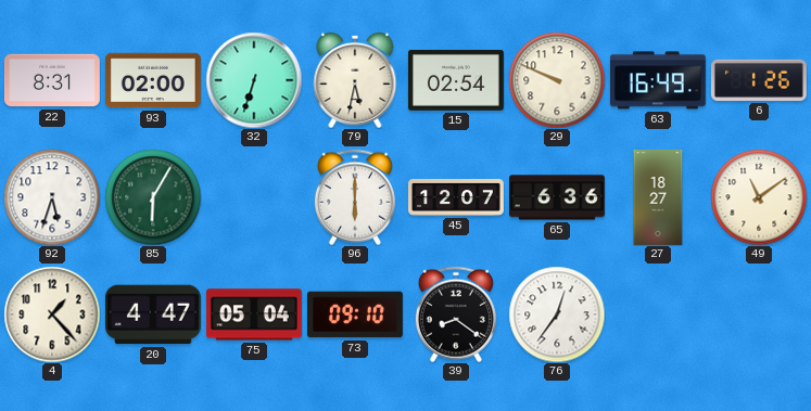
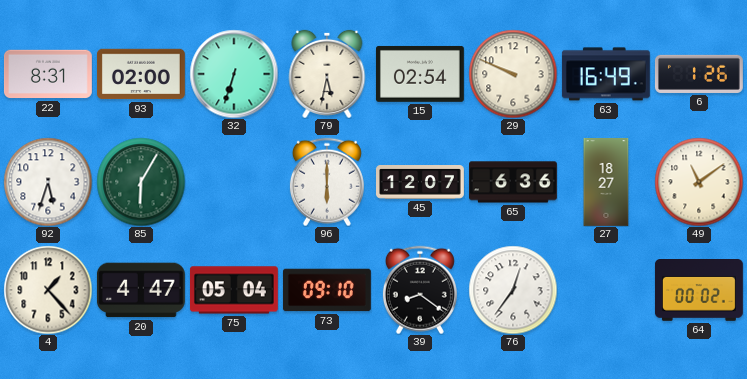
64: none -> 00:02 (699, 291)
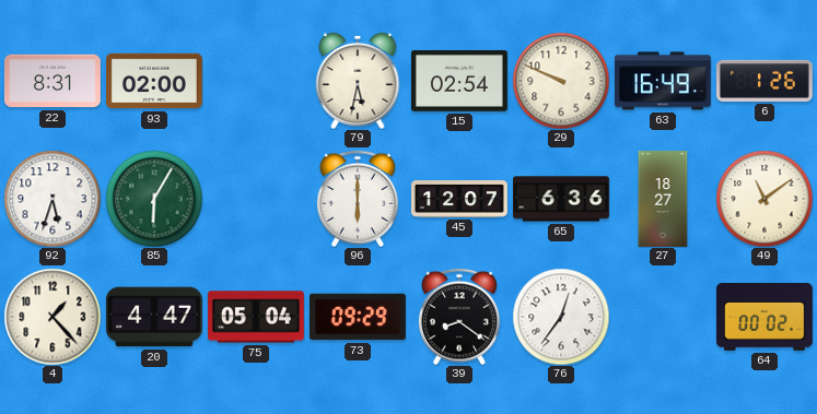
32: 6:33 -> none (234, 74)
73: 09:10 -> 09:29 (358, 317)
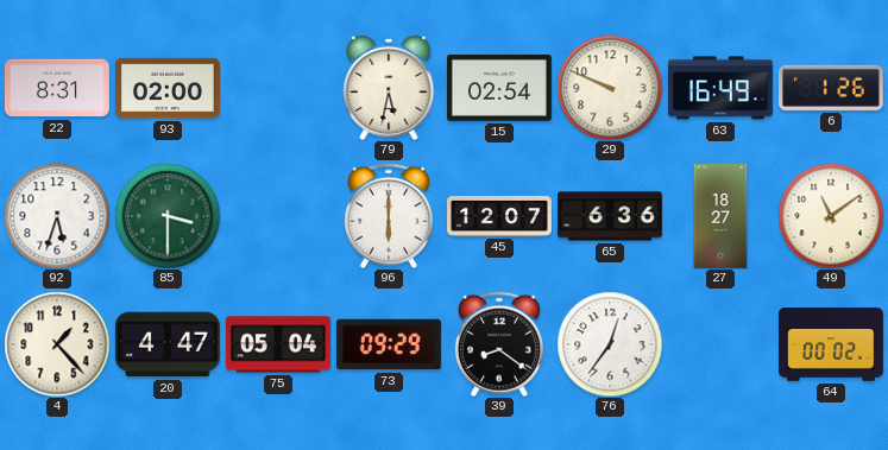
85: 6:05 -> 3:30 (168, 216)
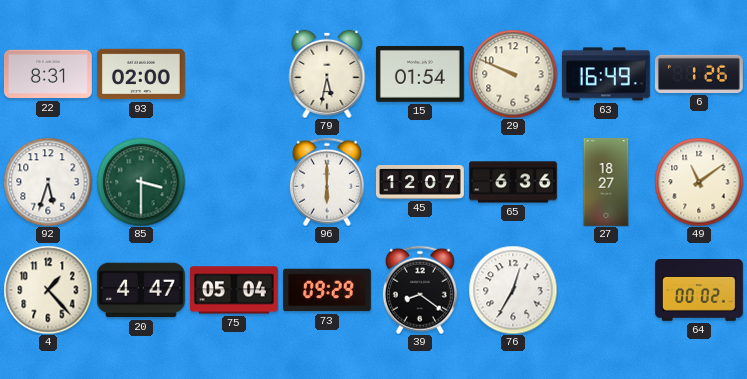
15: 02:54 -> 01:54 (420, 74)
76: 12:36 -> 12:35 (513, 290)
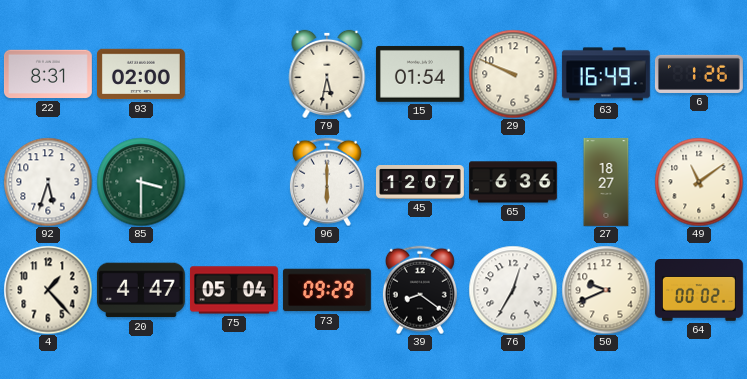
50: none -> 9:41 (606, 290)
